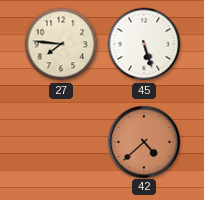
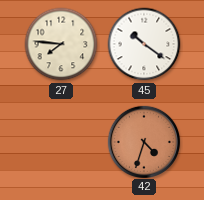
45: 5:27 -> 10:21 (144, 44)
42: 4:38 -> 4:33 (143, 141)
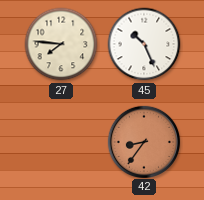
45: 10:21 -> 10:26 (144, 44)
42: 4:33 -> 8:36 (143, 141)
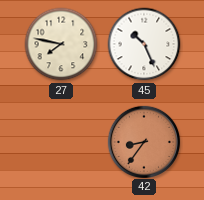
27: 7:46 -> 7:47 (61, 44)
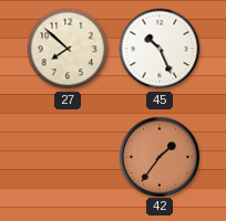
27: 7:47 -> 7:52 (68, 49)
42: 8:36 -> 1:36 (158, 156)
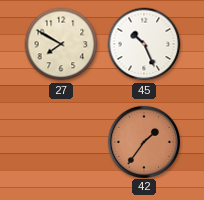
27: 7:52 -> 7:50 (61, 44)
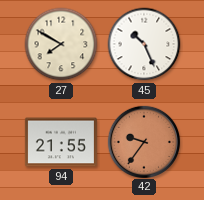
94: none -> 21:55 (61, 142)
42: 1:36 -> 9:36 (143, 141)
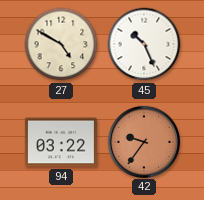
27: 7:50 -> 4:50 (61, 44)
94: 21:55 -> 03:22 (61, 142)
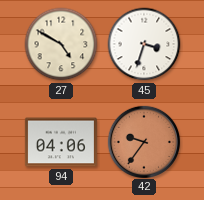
45: 10:26 -> 3:33 (144, 44)
94: 03:22 -> 04:06 (61, 142)
